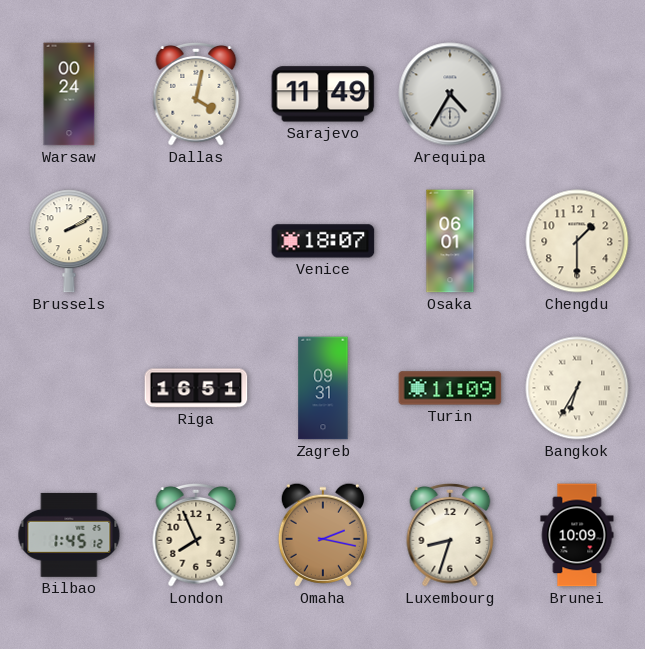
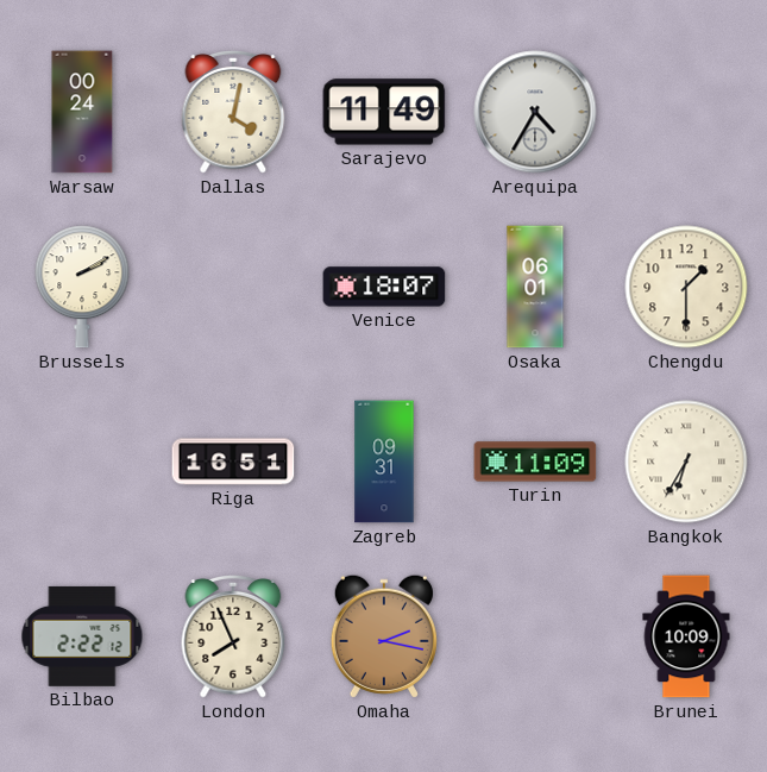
Bilbao: 1:45 -> 2:22 (82, 636)
Luxembourg: 8:33 -> none (450, 535)
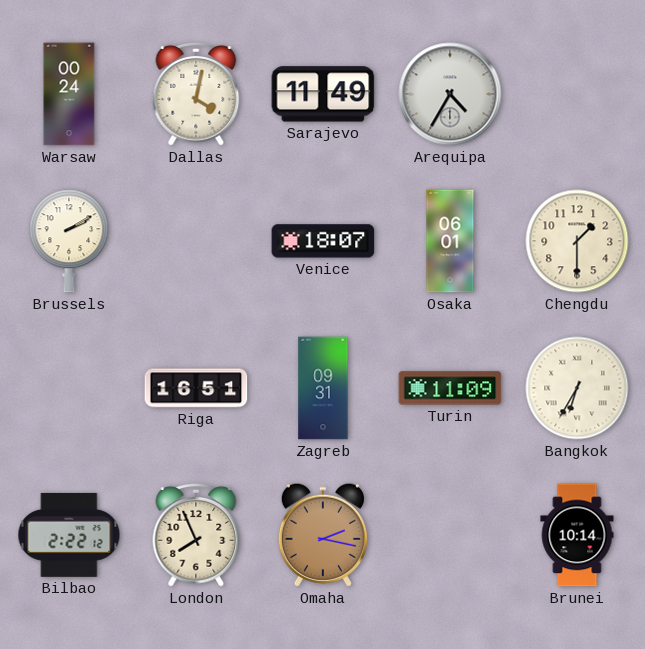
Brunei: 10:09 -> 10:14 (577, 535)
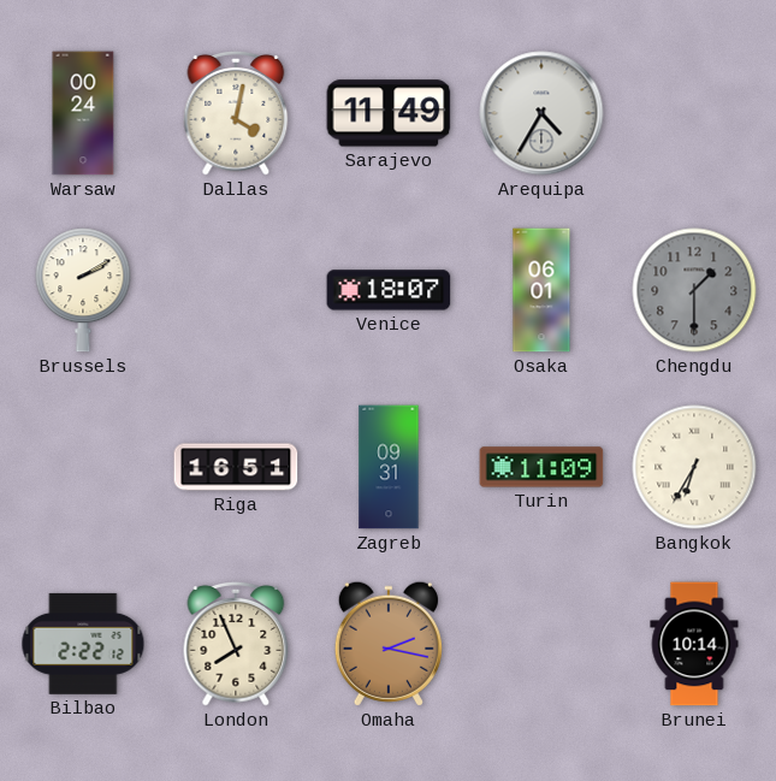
Chengdu dial: cream -> grey (694, 290)
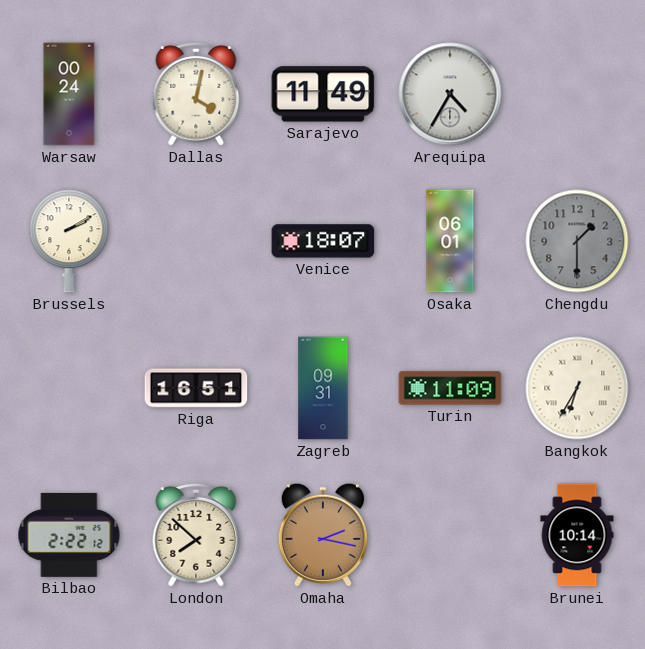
London: 7:56 -> 7:52 (196, 535)
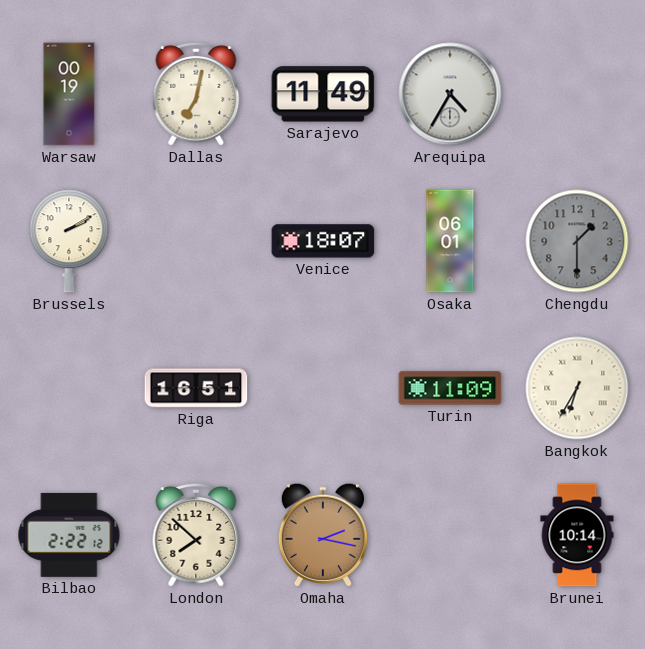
Warsaw: 00:24 -> 00:19 (69, 94)
Dallas: 4:02 -> 7:02 (196, 94)
Zagreb: 09:31 -> none (323, 388)
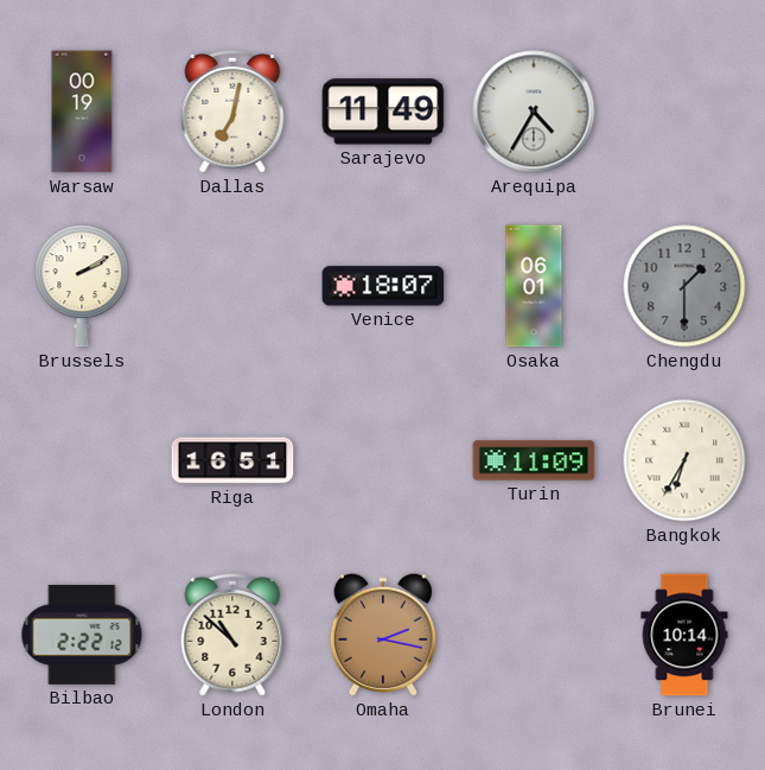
London: 7:52 -> 10:52 (232, 635)
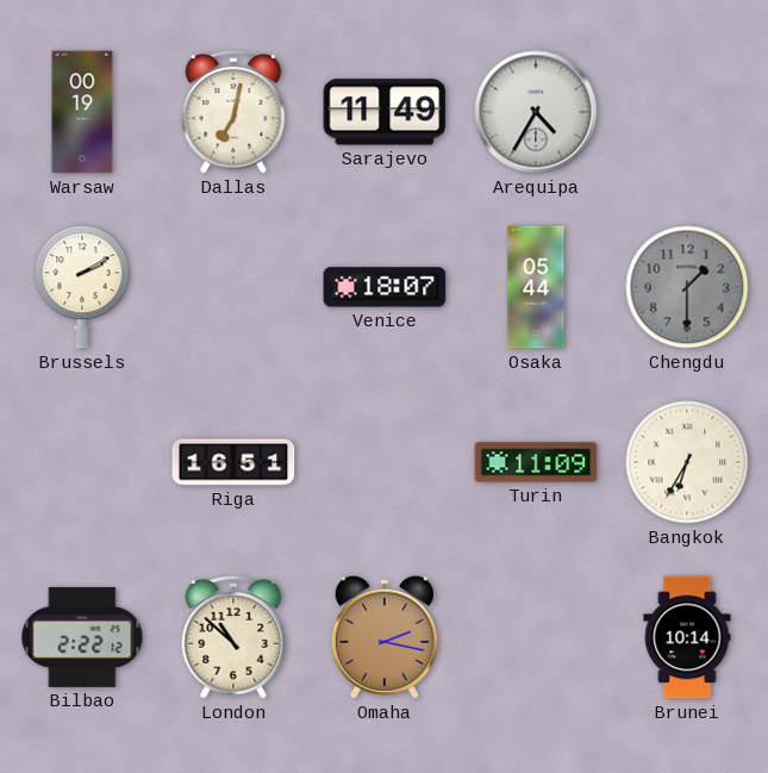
Osaka: 06:01 -> 05:44 (536, 287)
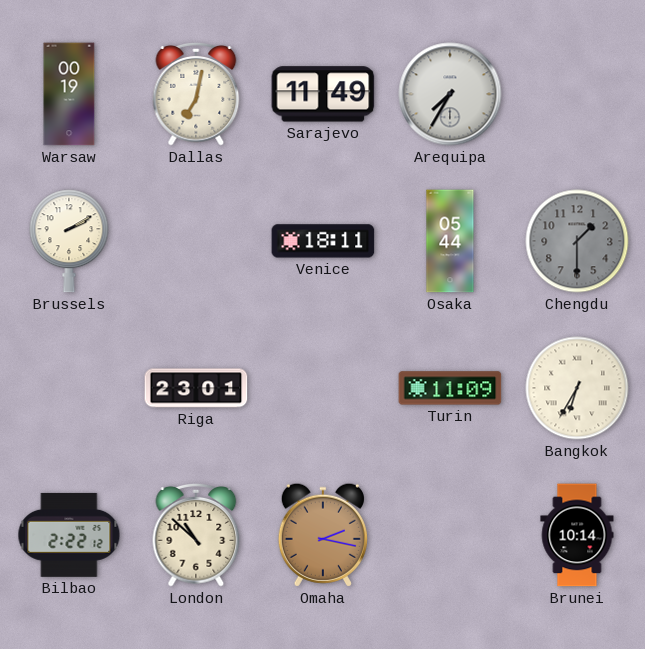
Arequipa: 4:35 -> 7:35 (450, 94)
Venice: 18:07 -> 18:11 (323, 241)
Riga: 16:51 -> 23:01 (196, 388)
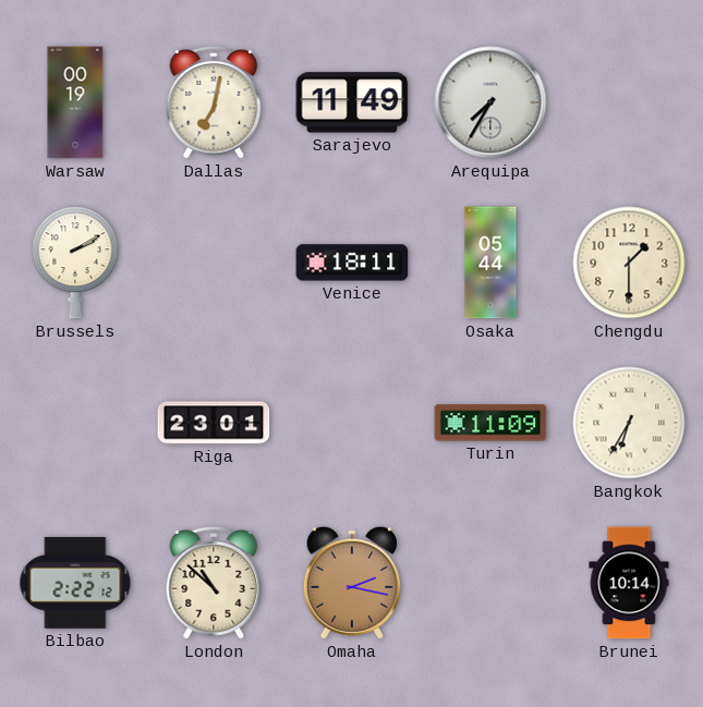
Chengdu dial: grey -> cream (629, 263)
